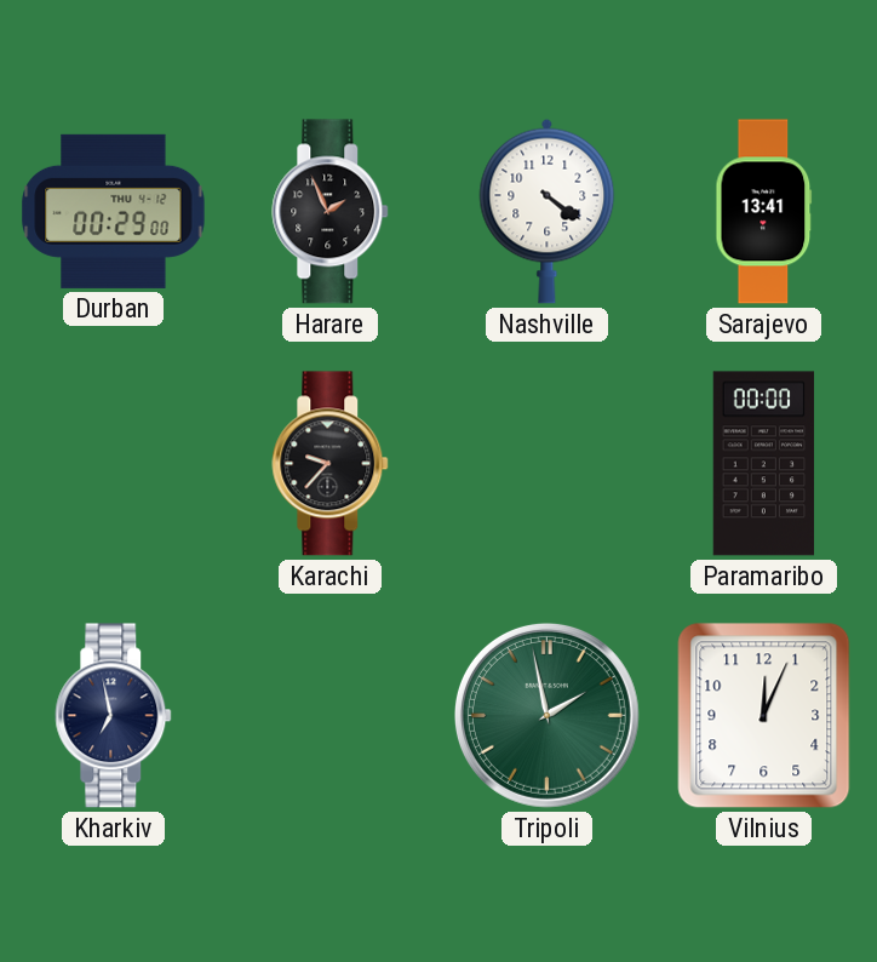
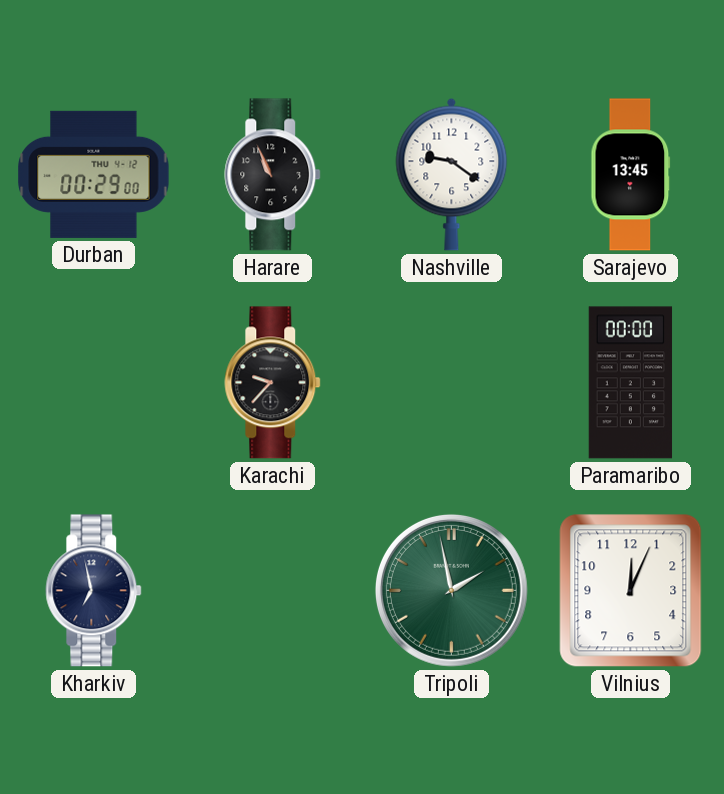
Harare: 1:56 -> 10:56 (273, 175)
Nashville: 4:21 -> 9:21 (452, 174)
Sarajevo: 13:41 -> 13:45 (631, 175)
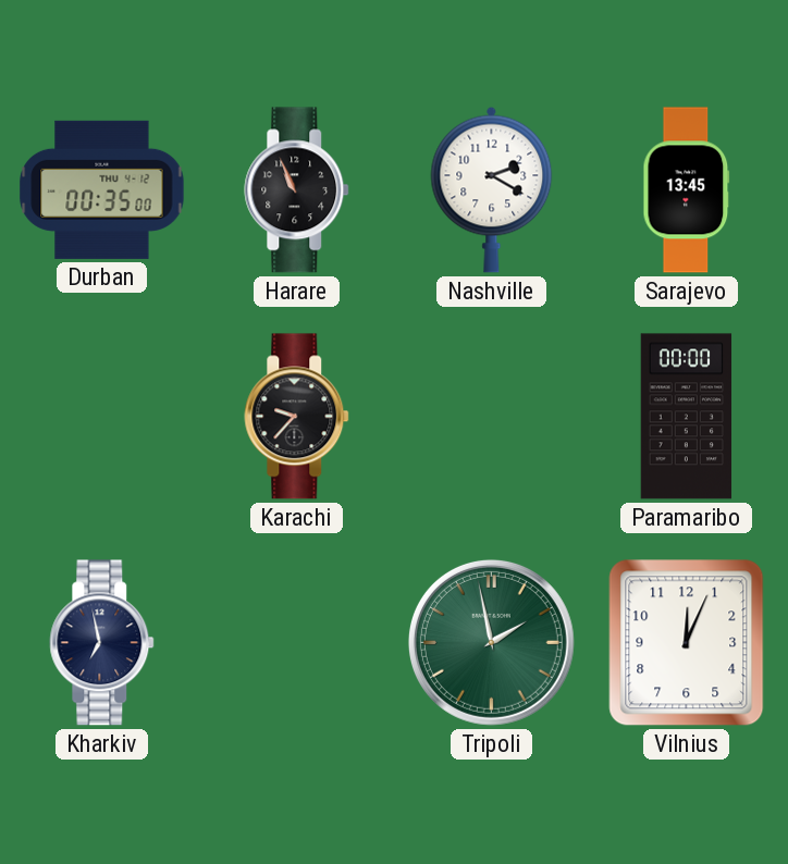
Durban: 00:29 -> 00:35 (102, 189)
Nashville: 9:21 -> 2:20 (492, 189)
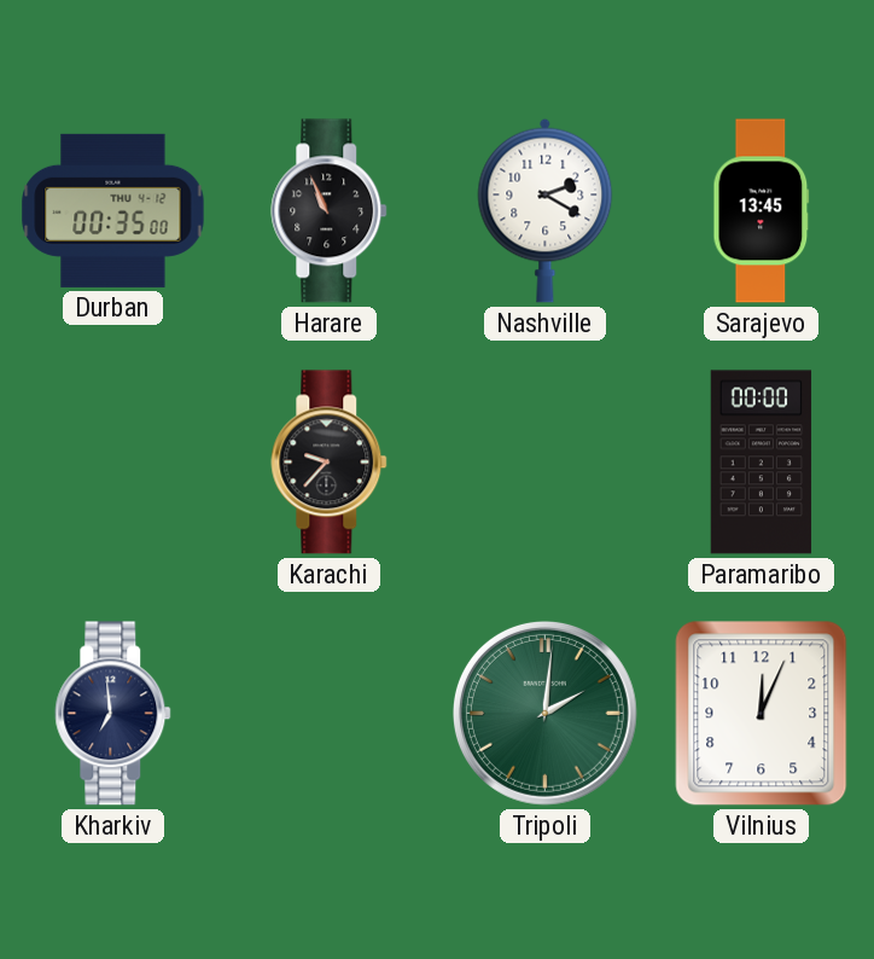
Kharkiv: 6:58 -> 6:59 (113, 714)
Tripoli: 1:58 -> 2:01 (544, 713)
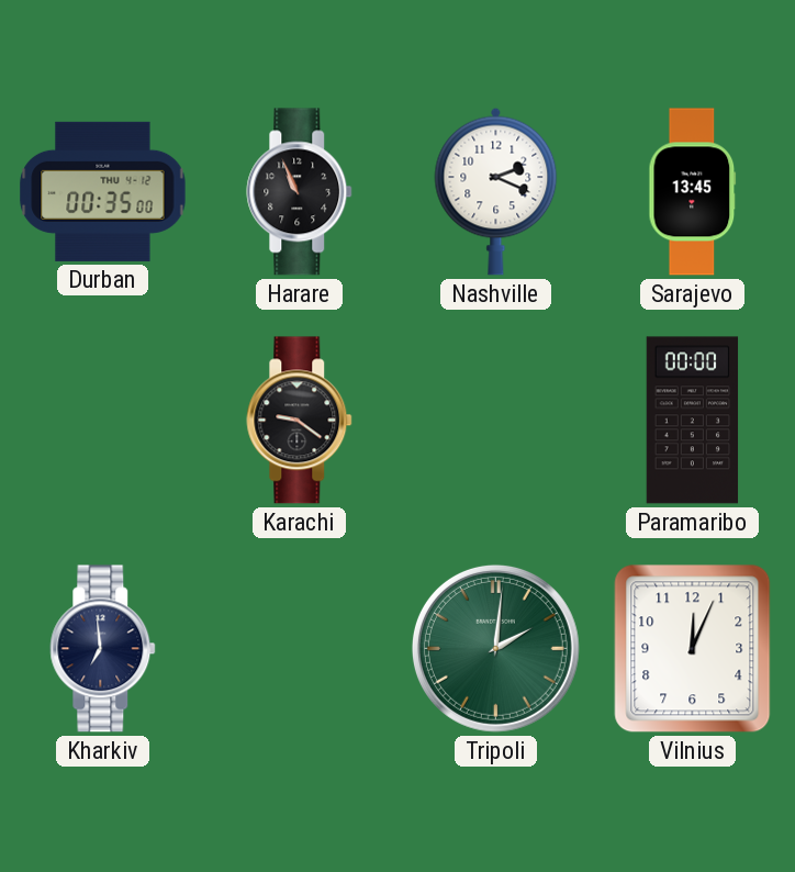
Nashville: 2:20 -> 2:19 (496, 191)
Karachi: 9:37 -> 9:21 (300, 421)
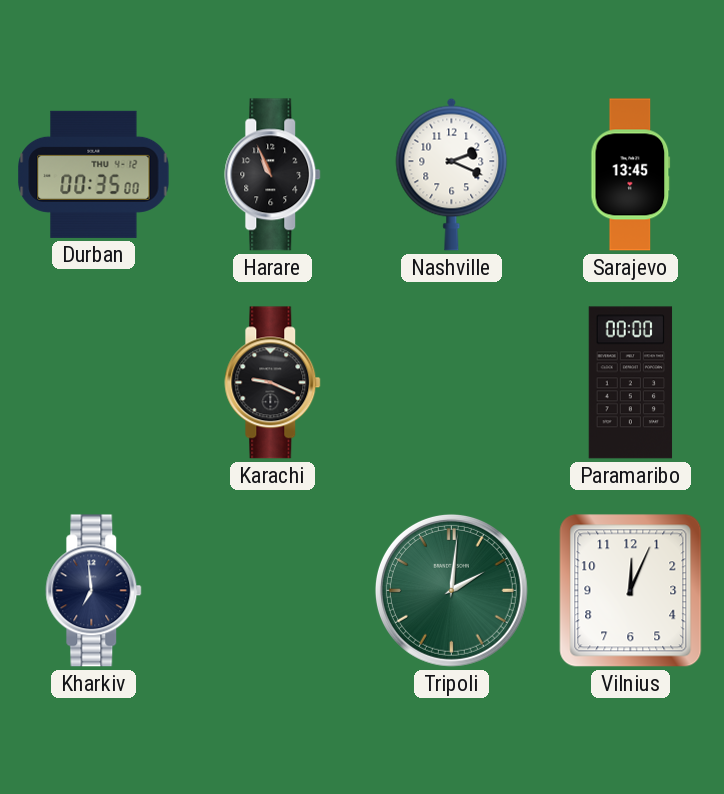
Karachi: 9:21 -> 9:19 (273, 383)
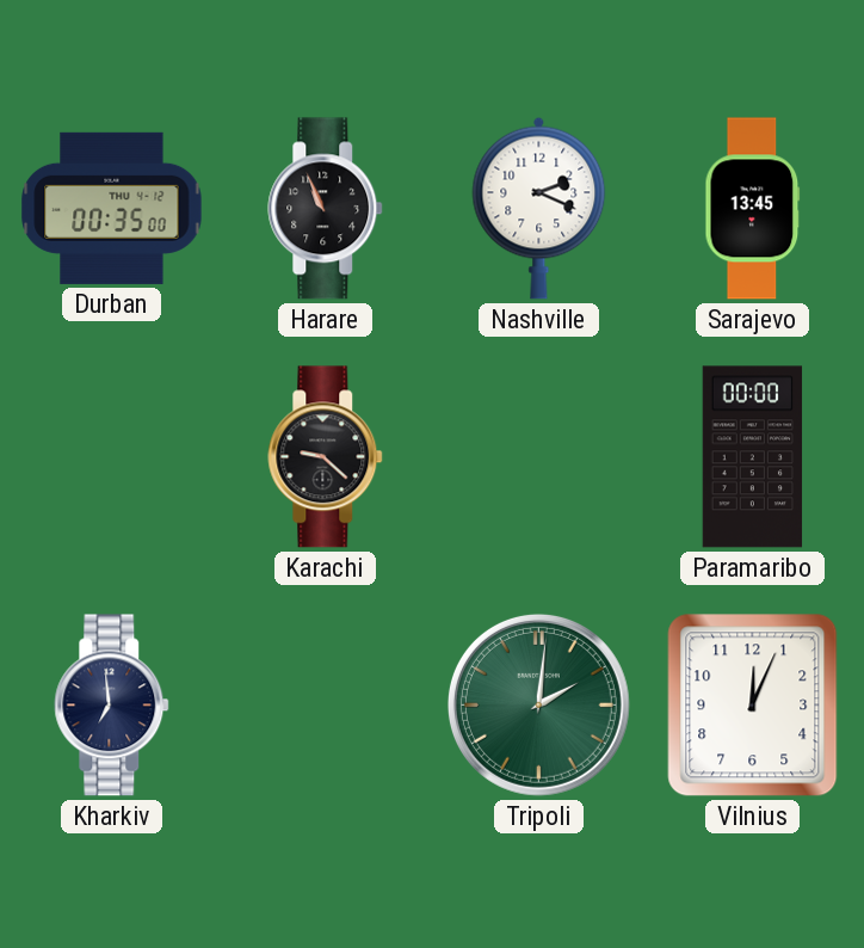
Karachi: 9:19 -> 9:22 (326, 457)
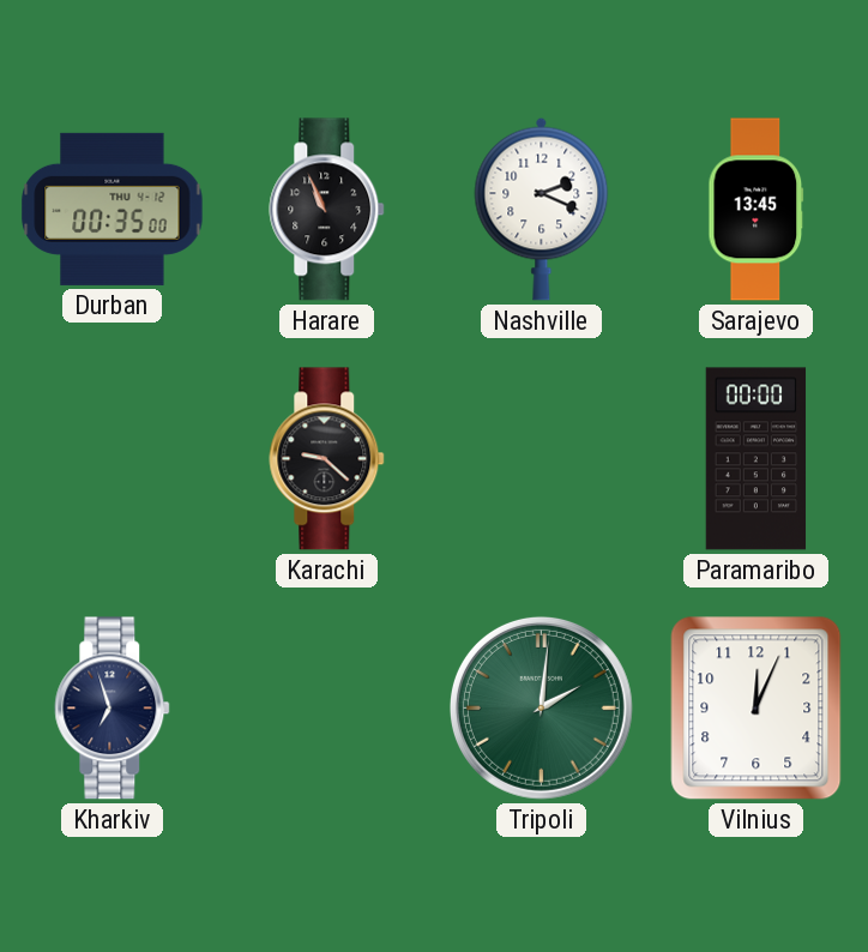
Kharkiv: 6:59 -> 6:57 (113, 709)
